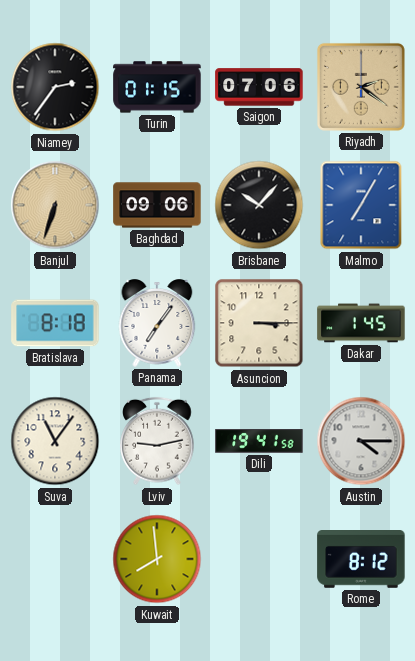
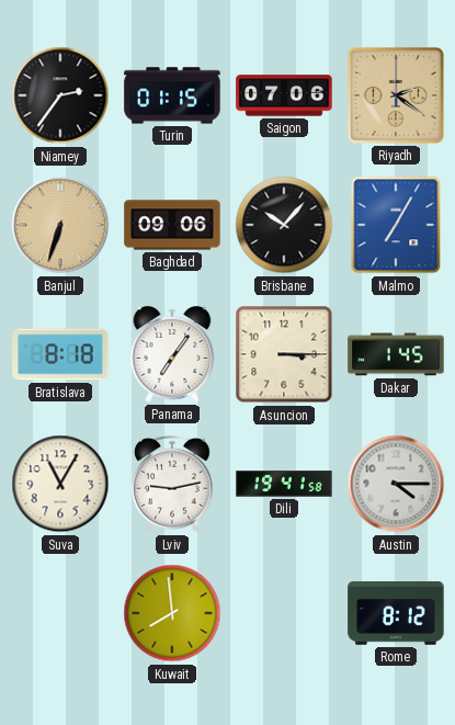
Suva: 11:06 -> 11:05 (60, 484)
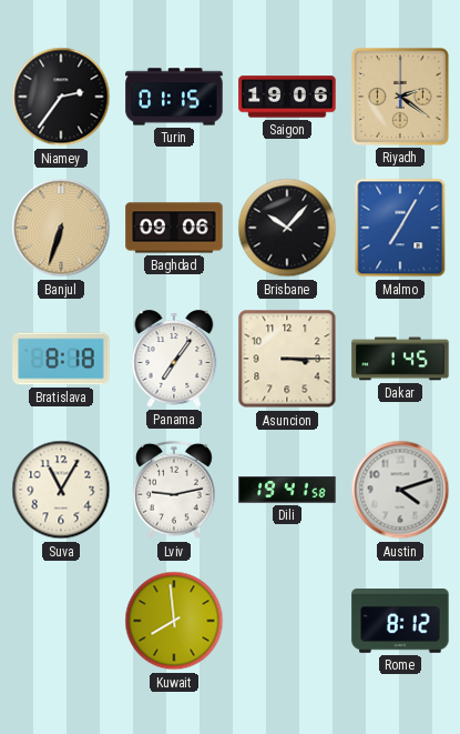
Saigon: 07:06 -> 19:06 (287, 97)
Austin: 4:15 -> 4:12 (400, 490)
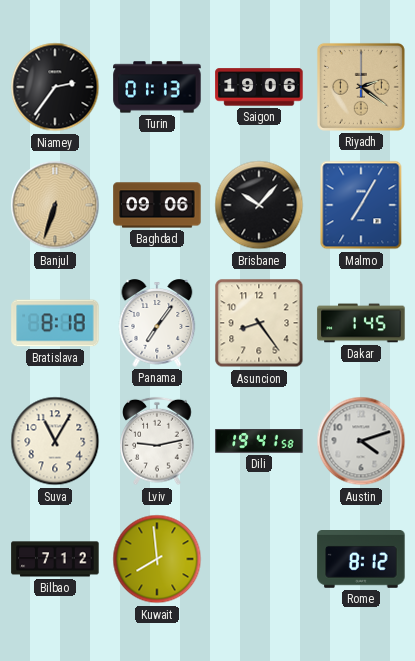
Turin: 01:15 -> 01:13 (157, 87)
Asuncion: 3:15 -> 8:24 (259, 323)
Bilbao: none -> 7:12 (55, 559)
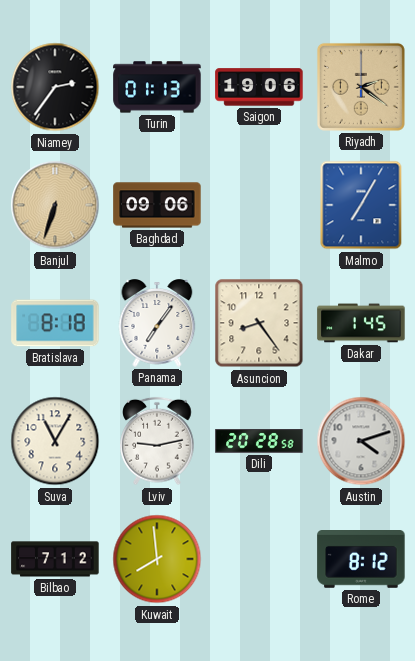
Brisbane: 10:07 -> none (259, 205)
Dili: 19:41 -> 20:28 (259, 441)
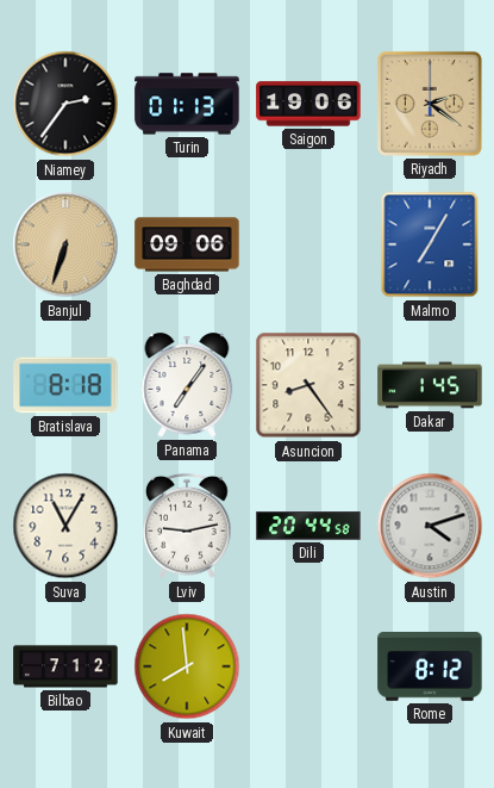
Dili: 20:28 -> 20:44 (308, 526)
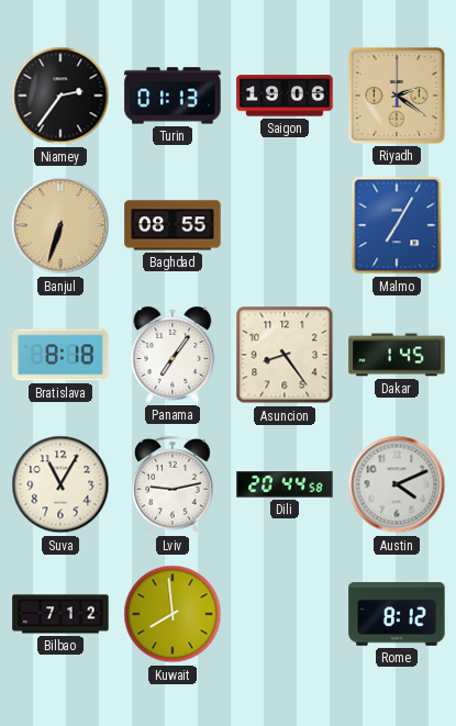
Baghdad: 09:06 -> 08:55 (173, 225)
Austin: 4:12 -> 4:11 (397, 484)
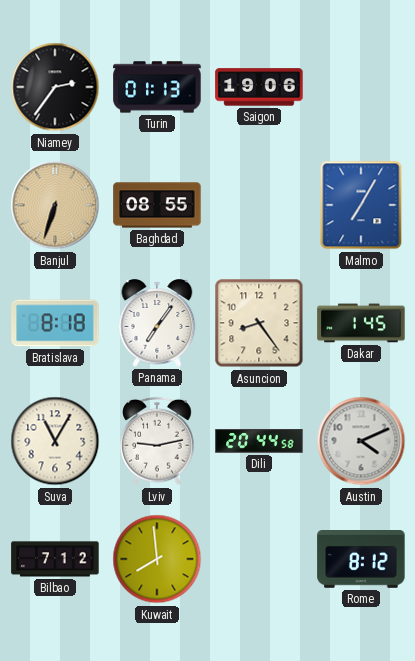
Riyadh: 2:21 -> none (397, 96)
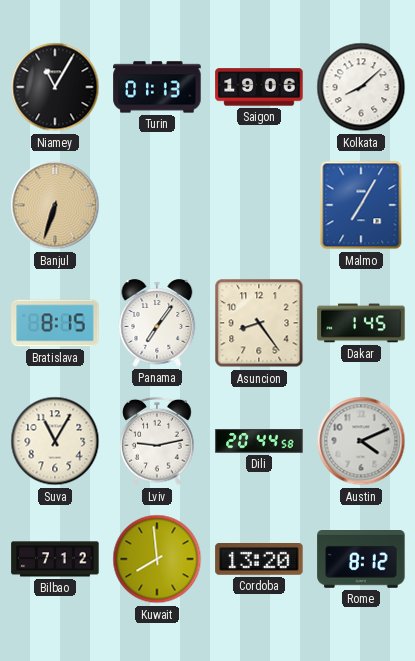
Niamey: 2:36 -> 11:05 (55, 87)
Kolkata: none -> 8:08 (361, 87)
Baghdad: 08:55 -> none (157, 205)
Bratislava: 8:18 -> 8:15 (55, 323)
Cordoba: none -> 13:20 (259, 560)
